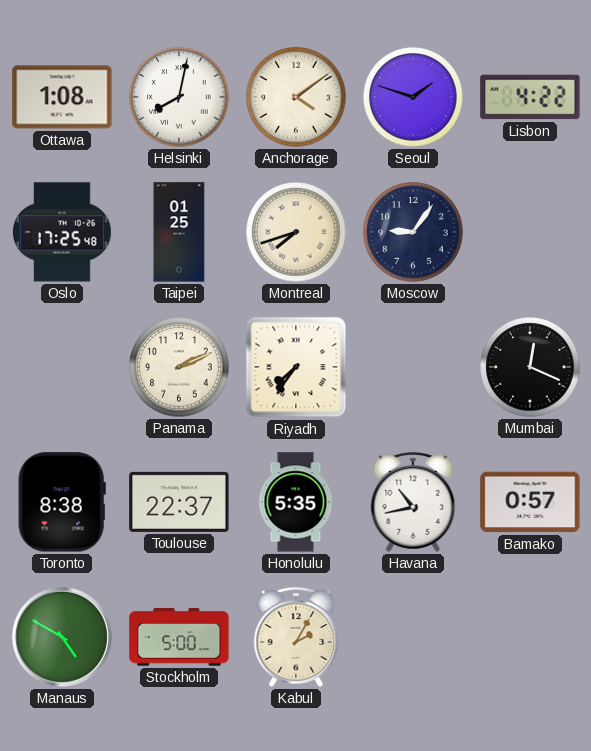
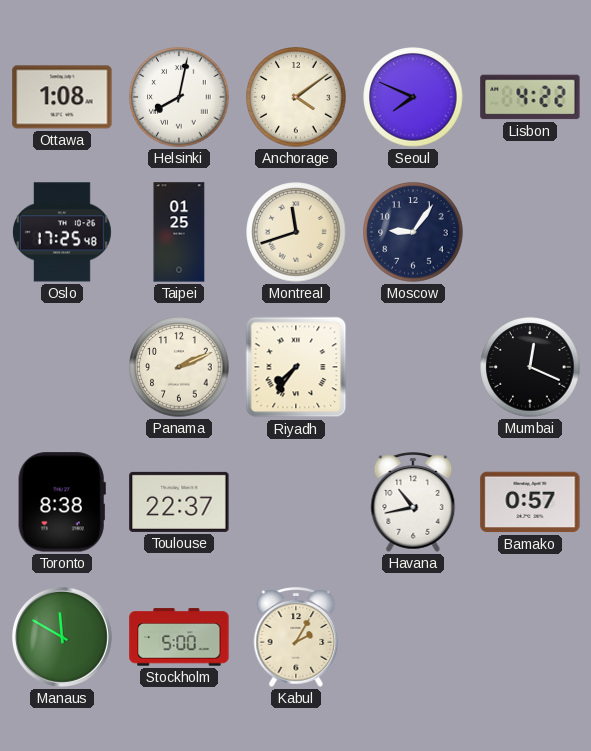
Seoul: 1:48 -> 7:49 (413, 97)
Montreal: 7:42 -> 11:42 (296, 232)
Honolulu: 5:35 -> none (296, 502)
Manaus: 4:50 -> 11:50 (62, 637)
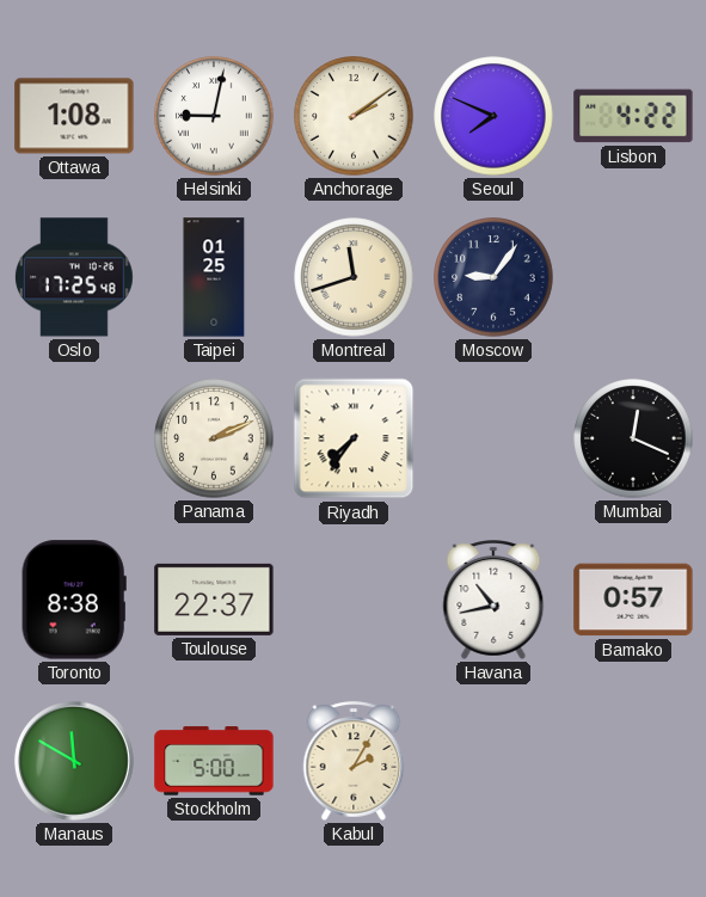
Helsinki: 8:02 -> 9:02 (214, 116)
Anchorage: 4:09 -> 2:09 (354, 116)
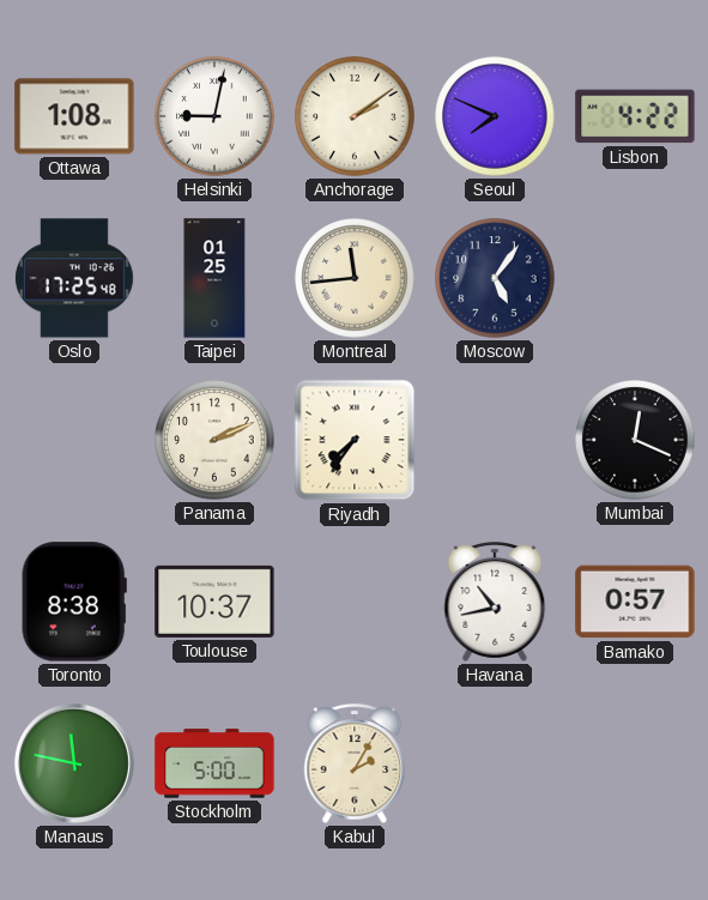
Montreal: 11:42 -> 11:44 (355, 278)
Moscow: 9:06 -> 5:06 (495, 278)
Toulouse: 22:37 -> 10:37 (214, 602)
Manaus: 11:50 -> 11:47 (74, 763)
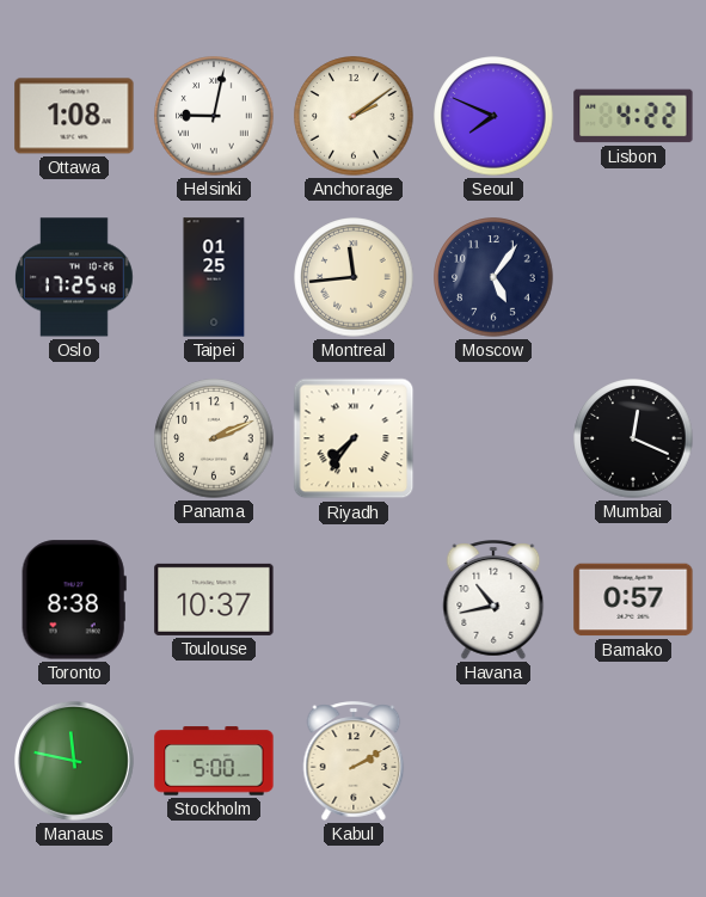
Kabul: 2:05 -> 2:10 (354, 761)
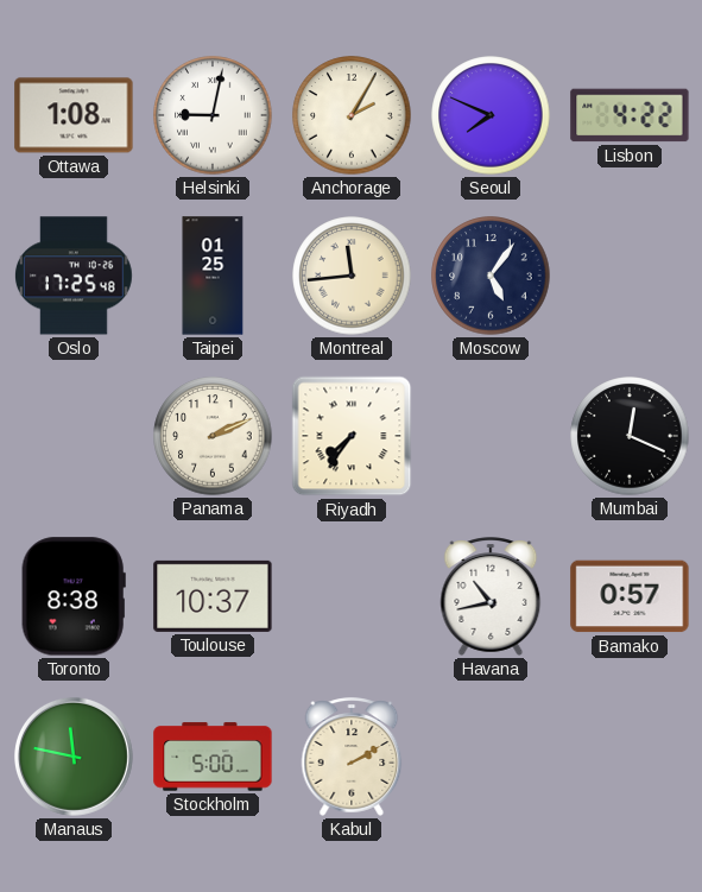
Anchorage: 2:09 -> 2:05 (352, 115)
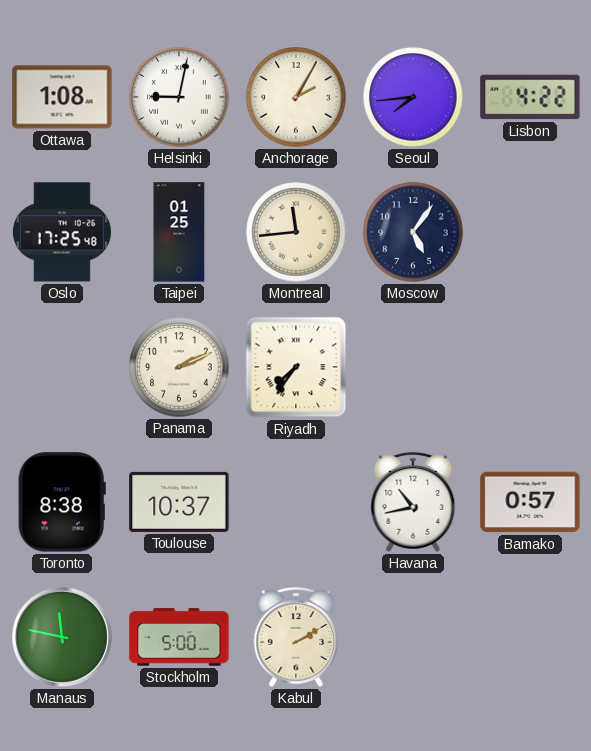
Seoul: 7:49 -> 7:44 (413, 97)
Mumbai: 12:19 -> none (630, 436)
